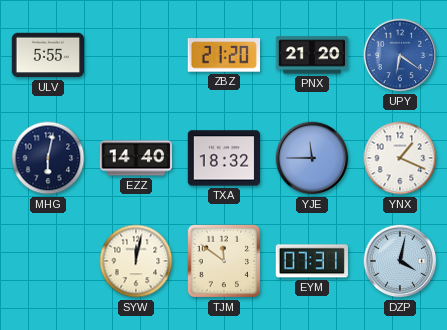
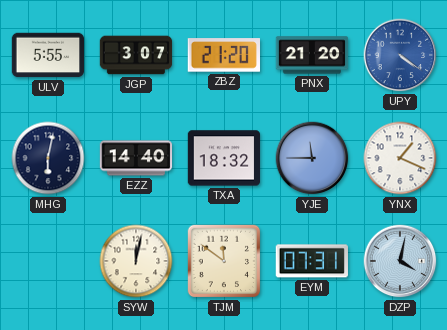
JGP: none -> 3:07 (136, 55)
UPY: 6:21 -> 4:21 (400, 55)
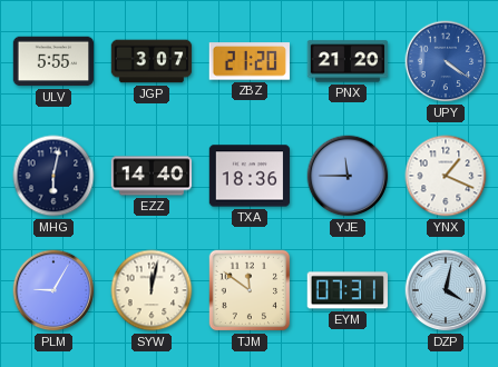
TXA: 18:32 -> 18:36 (250, 176)
PLM: none -> 9:05 (53, 290)
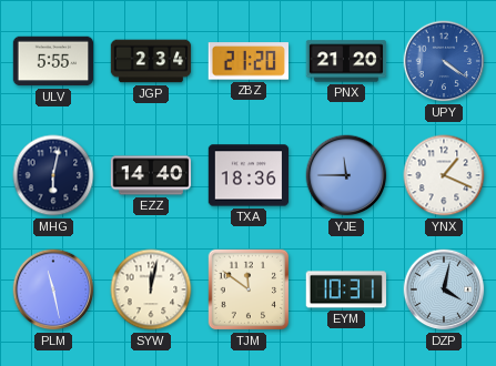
JGP: 3:07 -> 2:34 (151, 61)
PLM: 9:05 -> 11:28 (53, 289)
EYM: 07:31 -> 10:31 (346, 289)
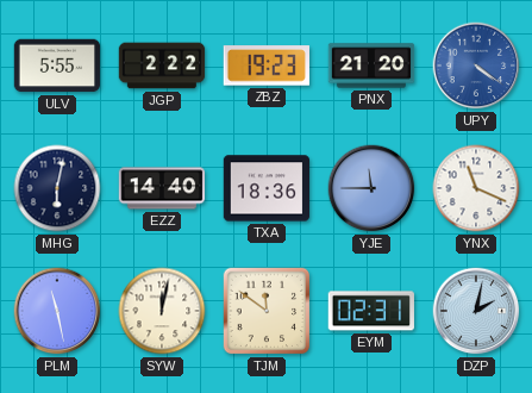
JGP: 2:34 -> 2:22 (162, 65)
ZBZ: 21:20 -> 19:23 (265, 65)
YNX: 1:19 -> 11:19 (476, 188)
EYM: 10:31 -> 02:31 (371, 311)
DZP: 4:02 -> 2:02 (476, 311)
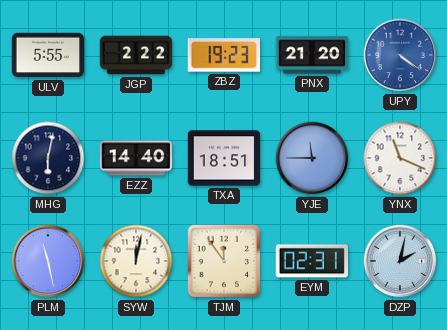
TXA: 18:36 -> 18:51 (224, 158)
TJM: 11:51 -> 11:54 (224, 261)
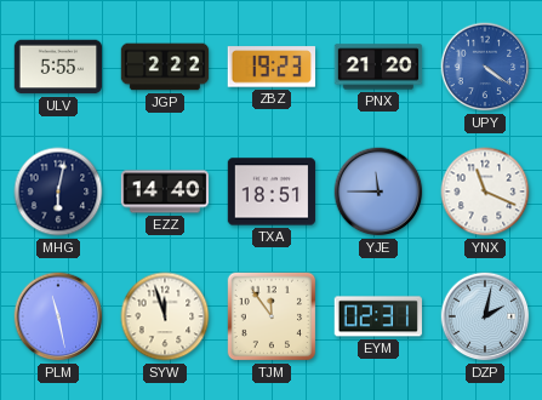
SYW: 12:02 -> 11:57 (165, 316)
